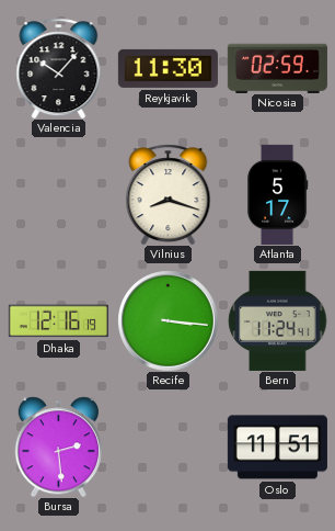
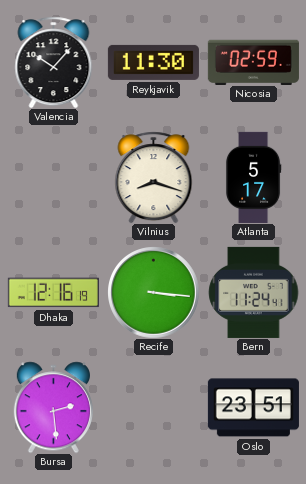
Oslo: 11:51 -> 23:51 (253, 408)
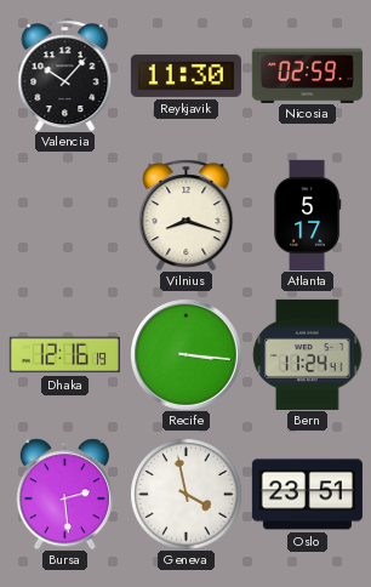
Geneva: none -> 3:58 (185, 494)
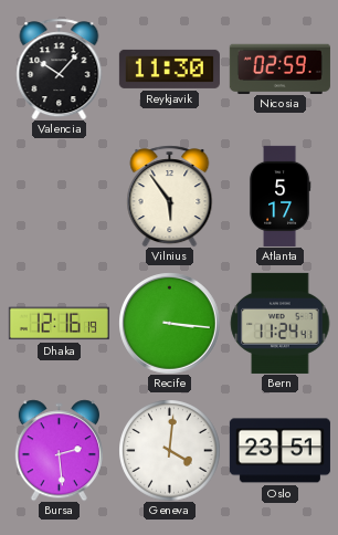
Vilnius: 8:18 -> 5:54 (170, 196)
Geneva: 3:58 -> 4:01 (169, 450)
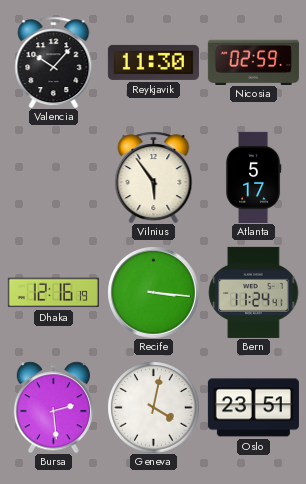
Geneva: 4:01 -> 4:02 (153, 407)
